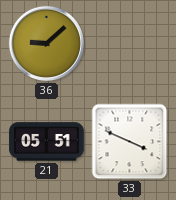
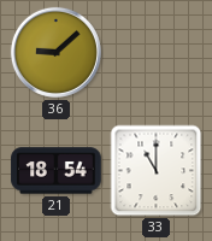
21: 05:51 -> 18:54 (57, 171)
33: 3:49 -> 11:00 (157, 171)
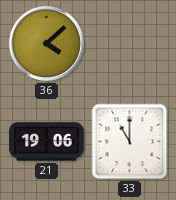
36: 9:08 -> 4:08 (46, 43)
21: 18:54 -> 19:06 (47, 142)
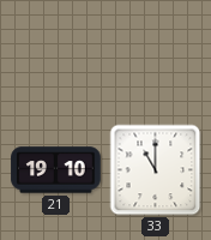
36: 4:08 -> none (46, 43)
21: 19:06 -> 19:10 (56, 170)
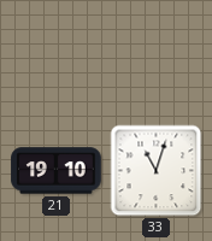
33: 11:00 -> 11:03 (157, 171)
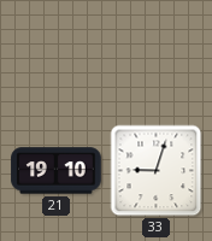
33: 11:03 -> 9:03 (157, 171)
